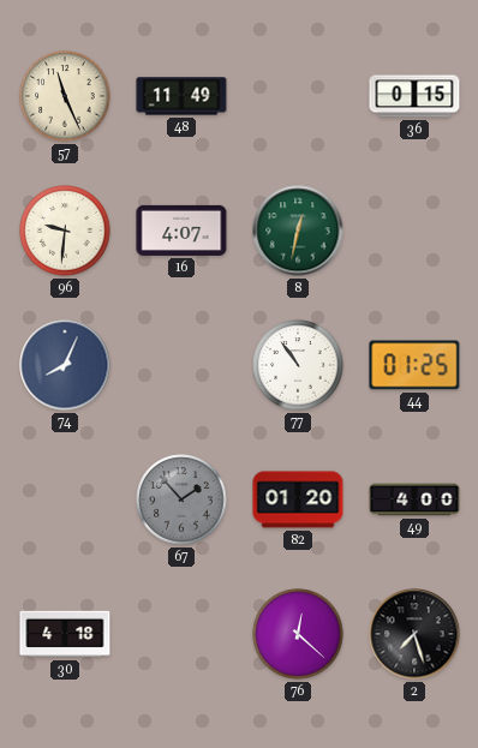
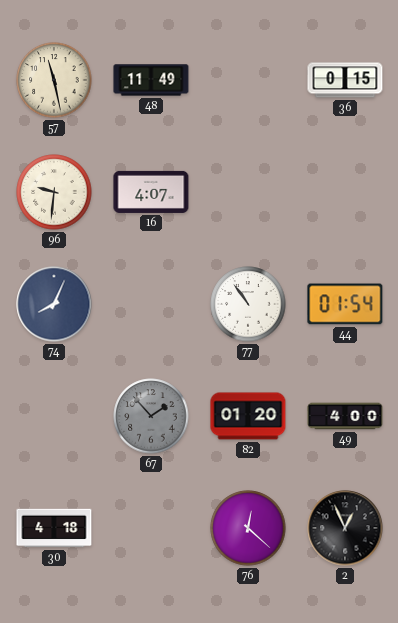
57: 11:26 -> 11:28 (54, 80)
8: 12:32 -> none (298, 231)
44: 01:25 -> 01:54 (345, 304)
2: 7:27 -> 12:56 (345, 528)
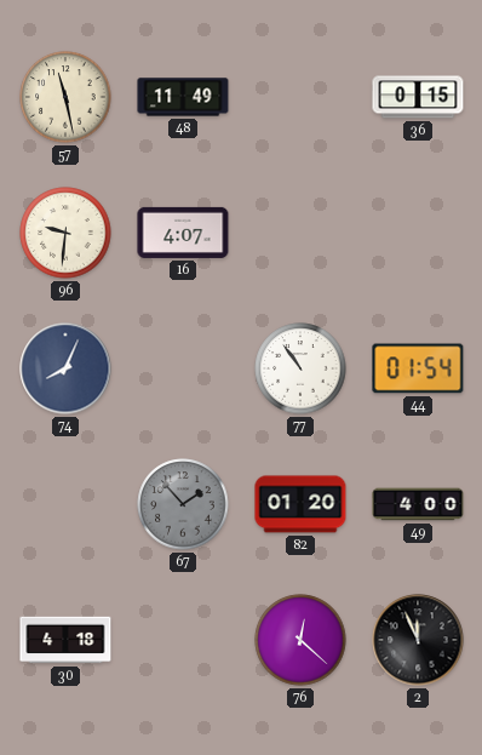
2: 12:56 -> 11:56 (418, 640)
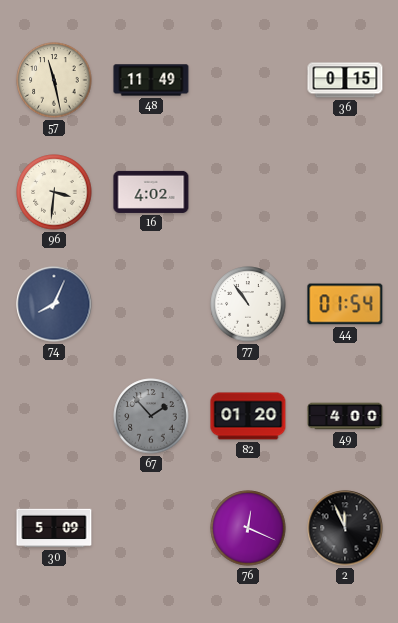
96: 9:31 -> 3:31 (54, 192)
16: 4:07 -> 4:02 (151, 192)
30: 4:18 -> 5:09 (54, 528)
76: 12:22 -> 12:19 (248, 528)
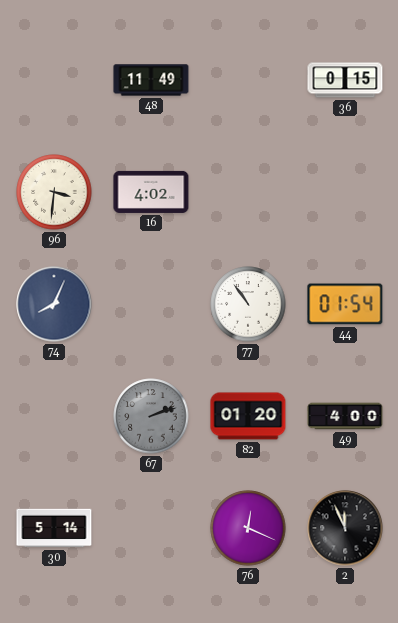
57: 11:28 -> none (54, 80)
67: 1:53 -> 2:12 (151, 416)
30: 5:09 -> 5:14 (54, 528)
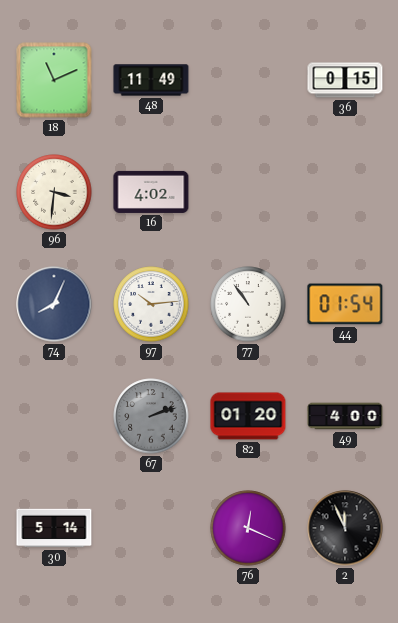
18: none -> 11:11 (54, 80)
97: none -> 10:14 (151, 304)
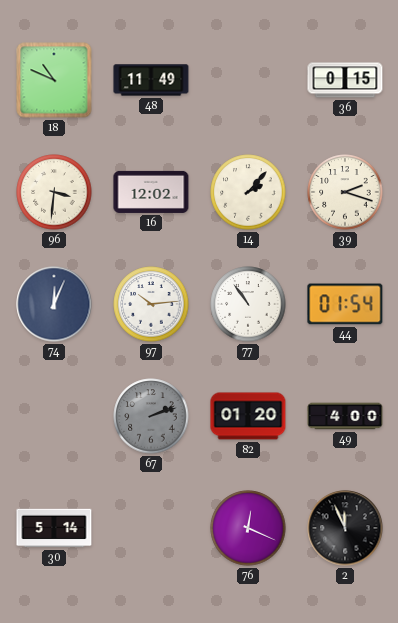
18: 11:11 -> 10:49 (54, 80)
16: 4:02 -> 12:02 (151, 192)
14: none -> 2:07 (248, 192)
39: none -> 2:18 (345, 192)
74: 8:04 -> 12:04 (54, 304)
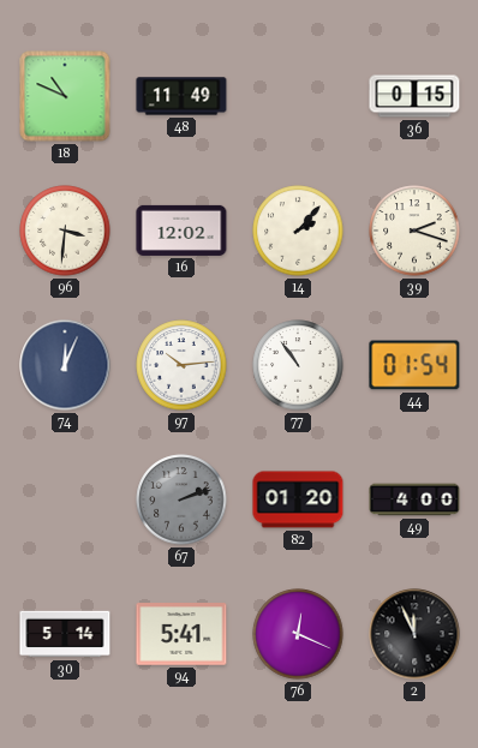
94: none -> 5:41 (181, 634)
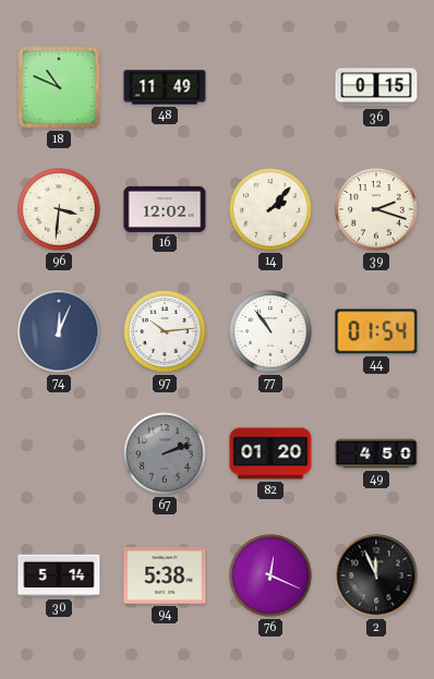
49: 4:00 -> 4:50 (376, 453)
94: 5:41 -> 5:38 (165, 575)
